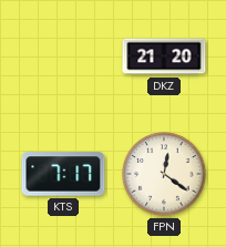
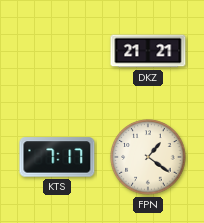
DKZ: 21:20 -> 21:21 (148, 51)
FPN: 12:21 -> 1:21 (148, 157)
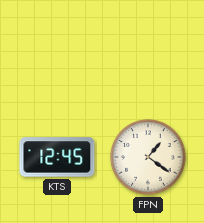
DKZ: 21:21 -> none (148, 51)
KTS: 7:17 -> 12:45 (57, 157)
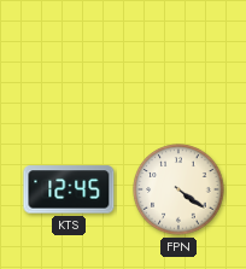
FPN: 1:21 -> 4:21 (178, 189)
